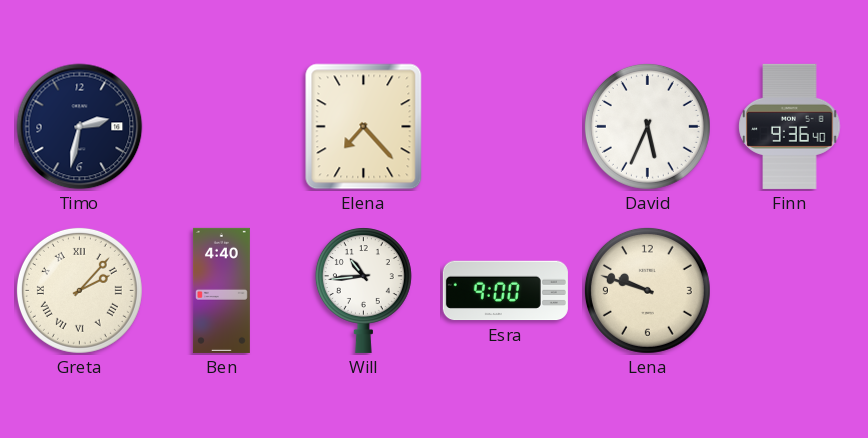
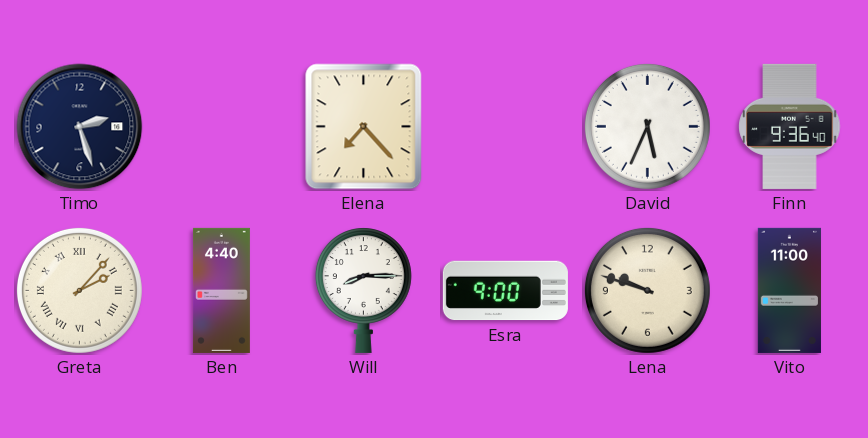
Timo: 2:32 -> 2:27 (80, 127)
Will: 10:44 -> 8:15 (363, 290)
Vito: none -> 11:00 (789, 290)
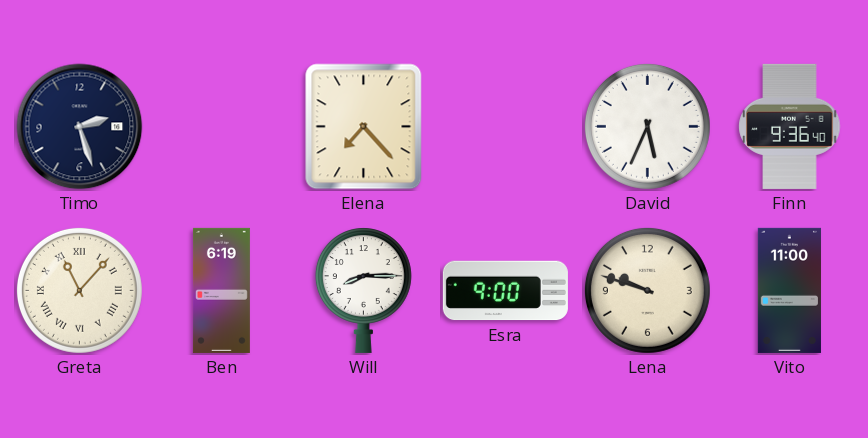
Greta: 2:07 -> 11:07 (79, 290)
Ben: 4:40 -> 6:19 (221, 290)
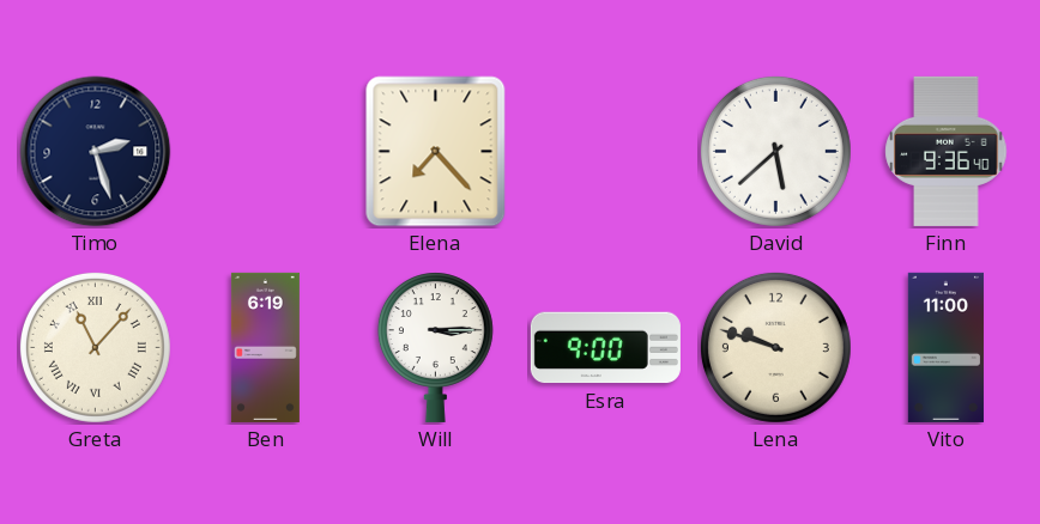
David: 5:34 -> 5:38 (775, 151)
Will: 8:15 -> 3:15 (435, 347)
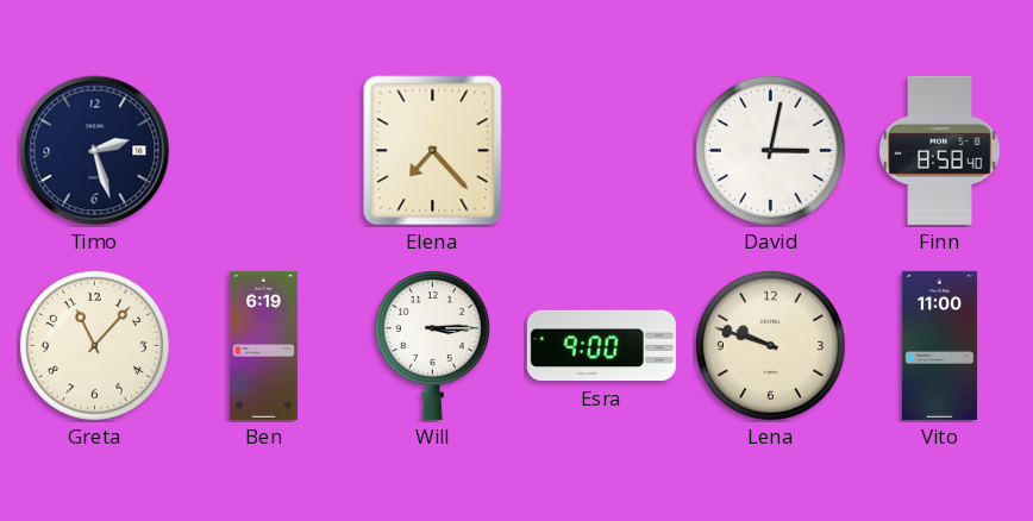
David: 5:38 -> 3:02 (770, 150)
Finn: 9:36 -> 8:58 (940, 150)
Greta numerals: Roman -> Arabic (94, 345)
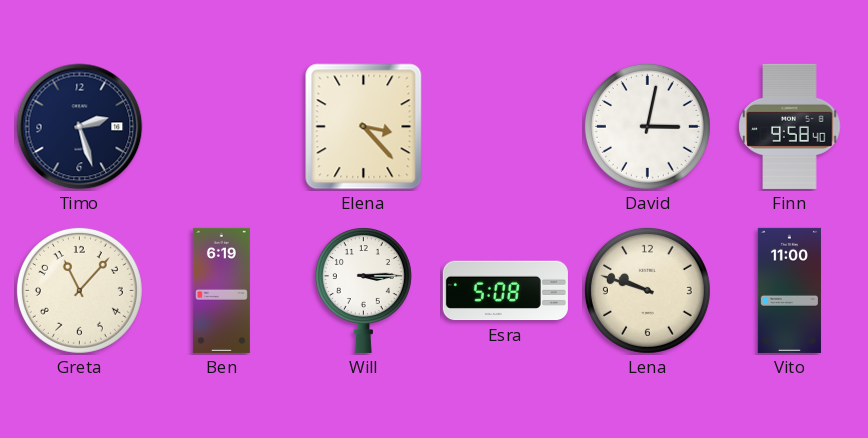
Elena: 7:23 -> 3:23 (364, 127)
Finn: 8:58 -> 9:58 (790, 126)
Esra: 9:00 -> 5:08 (505, 291)
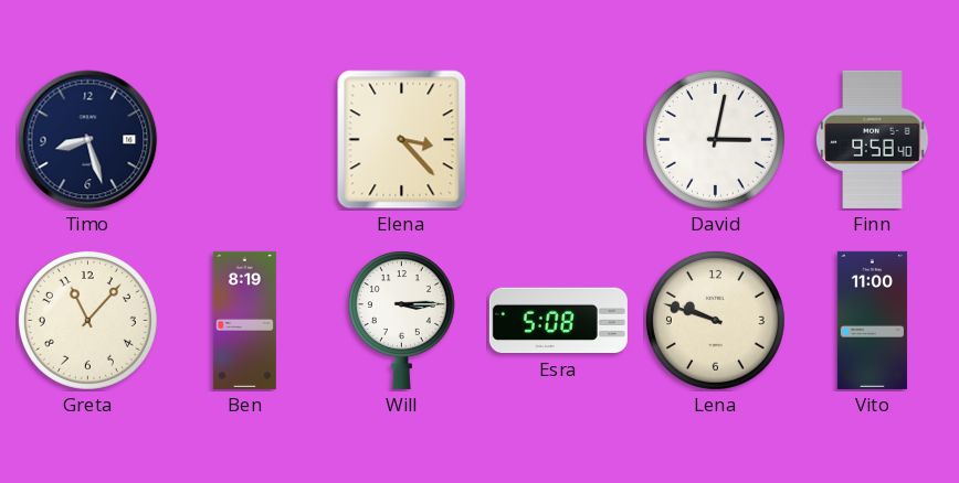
Timo: 2:27 -> 8:27 (88, 140)
Ben: 6:19 -> 8:19 (244, 320)
